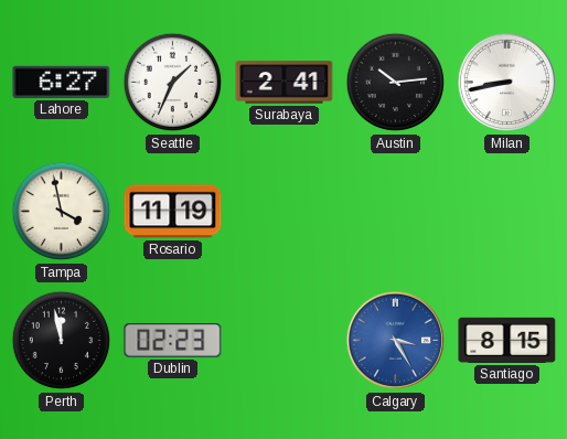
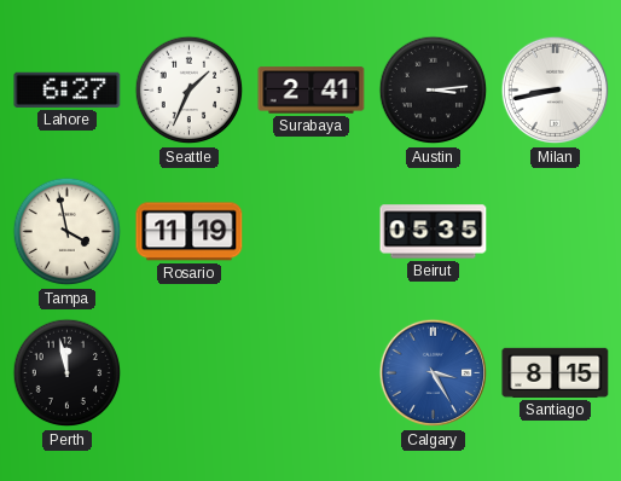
Austin: 10:14 -> 3:14 (434, 91)
Beirut: none -> 05:35 (434, 232)
Dublin: 02:23 -> none (173, 341)
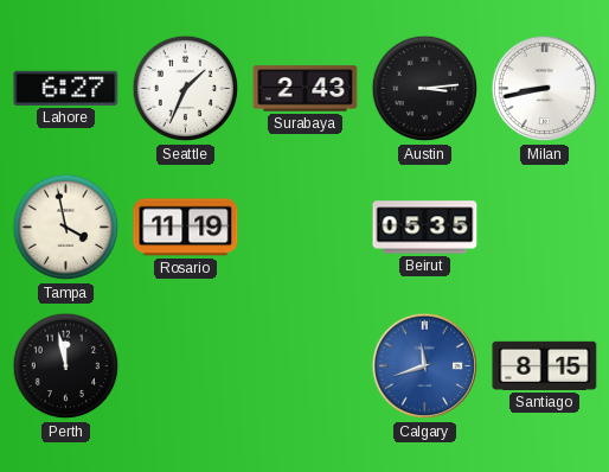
Surabaya: 2:41 -> 2:43 (306, 89)
Calgary: 3:25 -> 11:42 (425, 366)
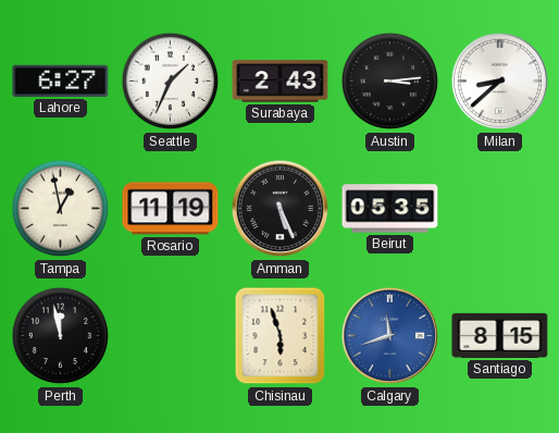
Milan: 8:43 -> 8:38 (500, 82)
Tampa: 3:58 -> 12:58 (61, 209)
Amman: none -> 5:26 (281, 209)
Chisinau: none -> 5:57 (281, 336)
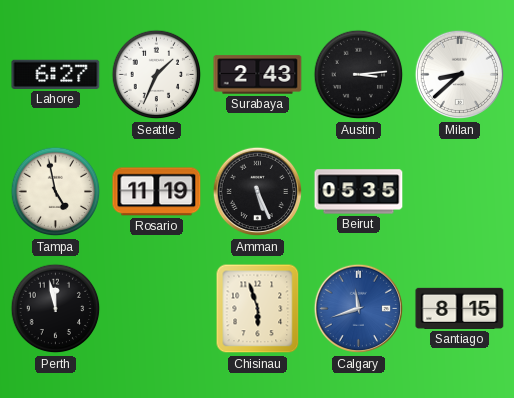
Tampa: 12:58 -> 4:58 (56, 192)
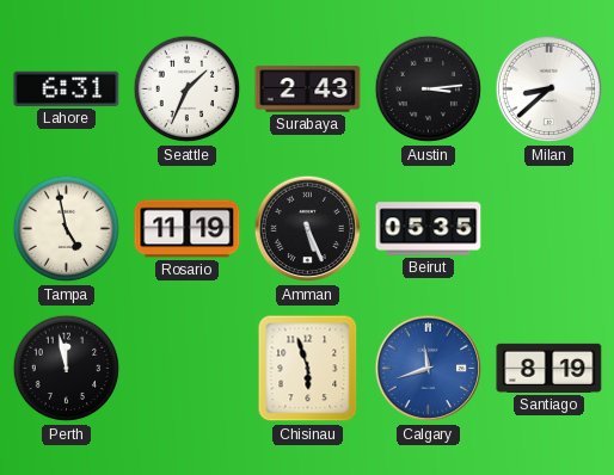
Lahore: 6:27 -> 6:31 (67, 88)
Santiago: 8:15 -> 8:19 (549, 368)
